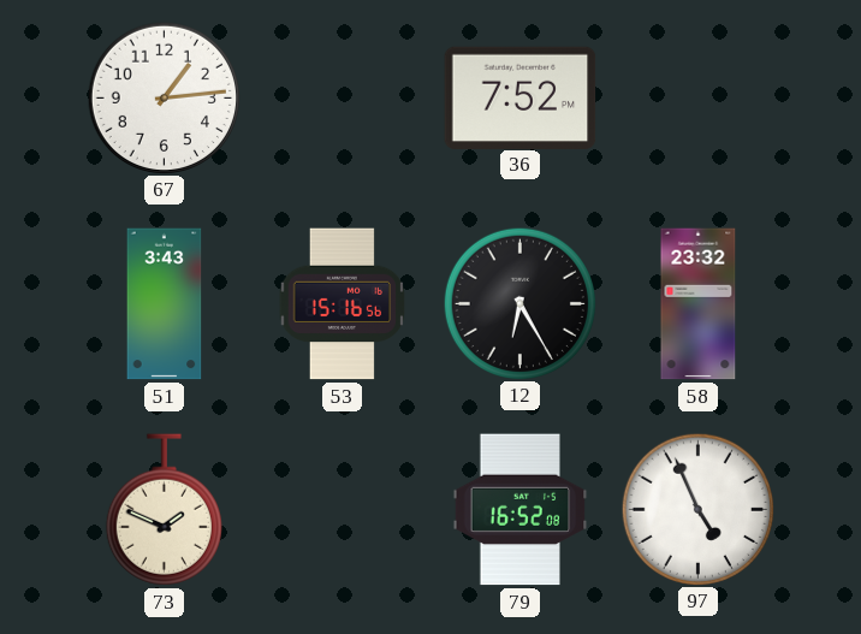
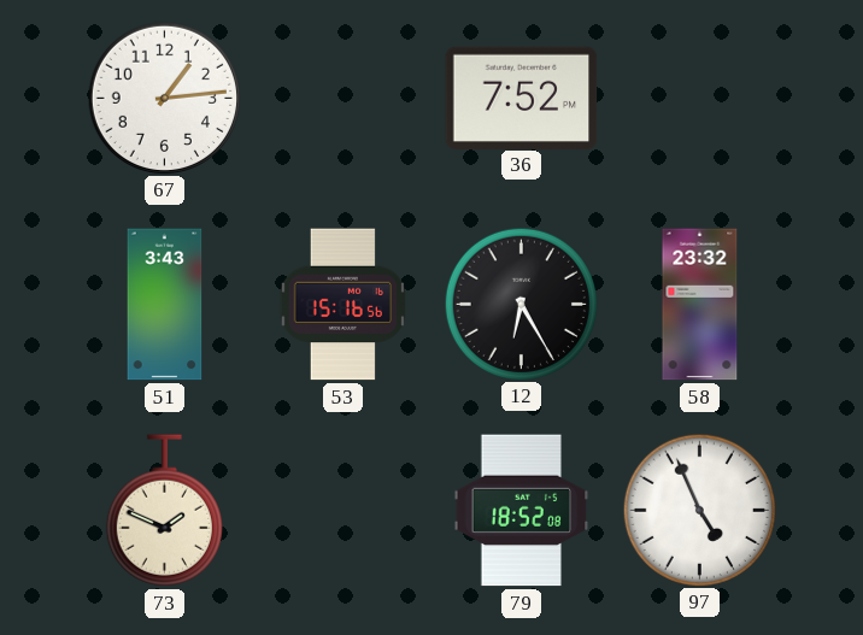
79: 16:52 -> 18:52 (522, 511)
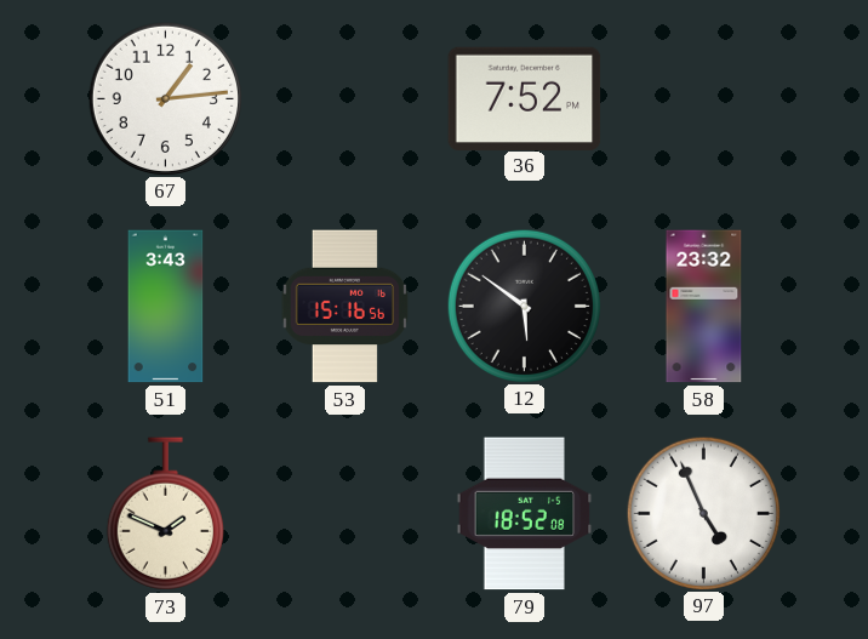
12: 6:25 -> 5:51 (524, 306)
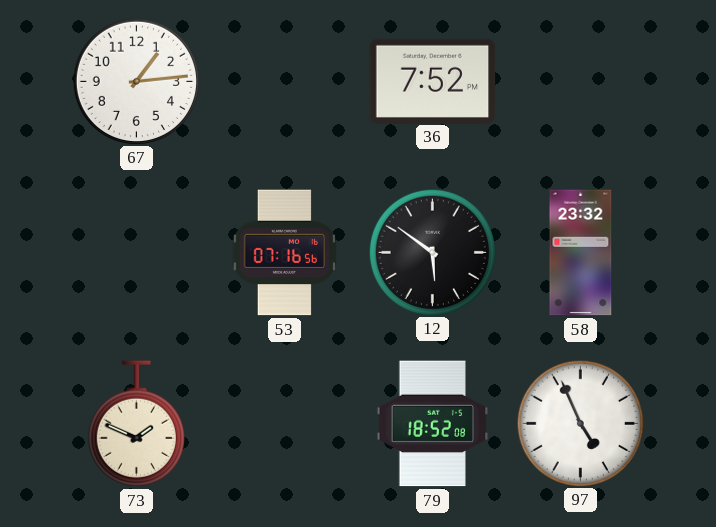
51: 3:43 -> none (166, 307)
53: 15:16 -> 07:16 (285, 253)
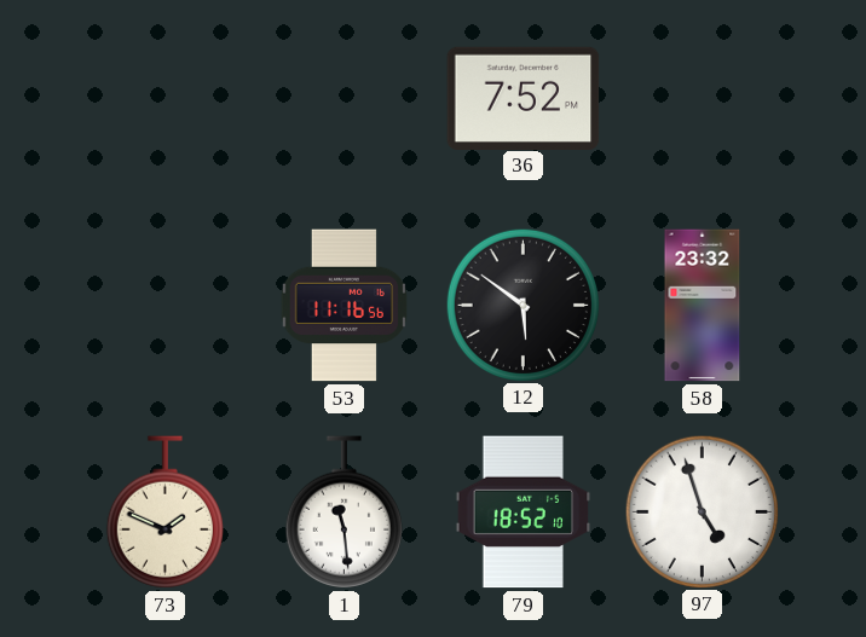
67: 1:14 -> none (136, 81)
53: 07:16 -> 11:16 (345, 306)
1: none -> 11:29 (343, 513)
79: 18:52:08 -> 18:52:10 (524, 513)
97: 4:56 -> 4:57 (702, 511)
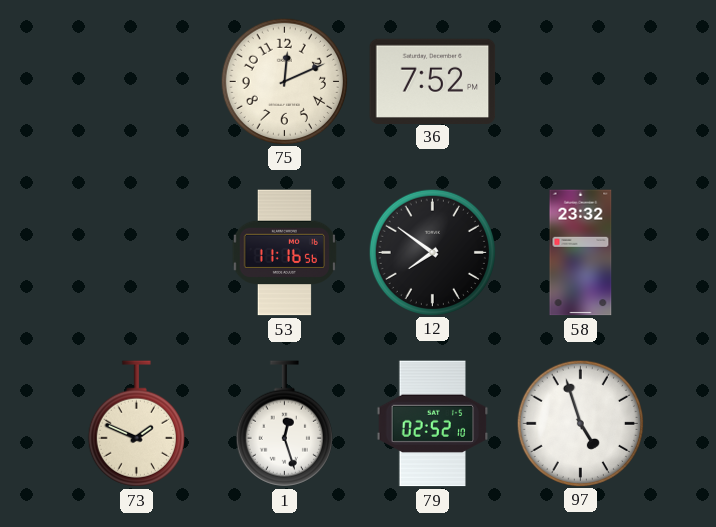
75: none -> 12:11 (284, 81)
12: 5:51 -> 7:51 (432, 252)
1: 11:29 -> 12:27 (284, 424)
79: 18:52 -> 02:52 (433, 424)
